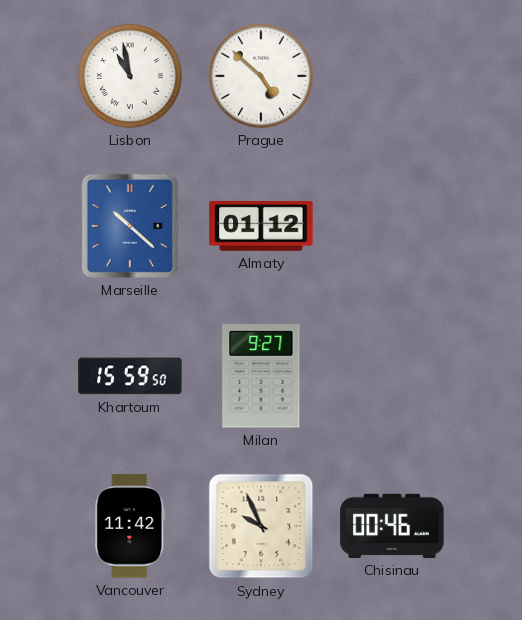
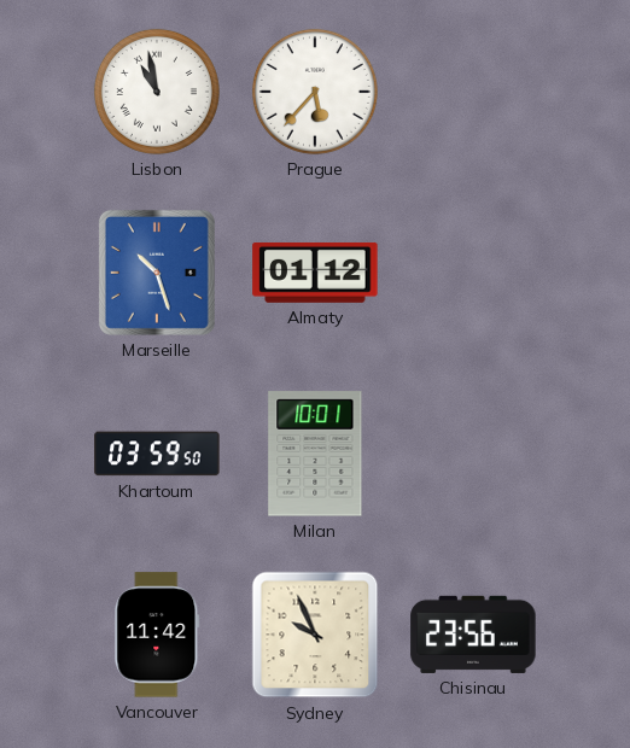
Prague: 4:52 -> 5:37 (315, 92)
Marseille: 10:22 -> 10:27 (157, 273)
Khartoum: 15:59 -> 03:59 (157, 454)
Milan: 9:27 -> 10:01 (315, 454)
Chisinau: 00:46 -> 23:56 (473, 635)
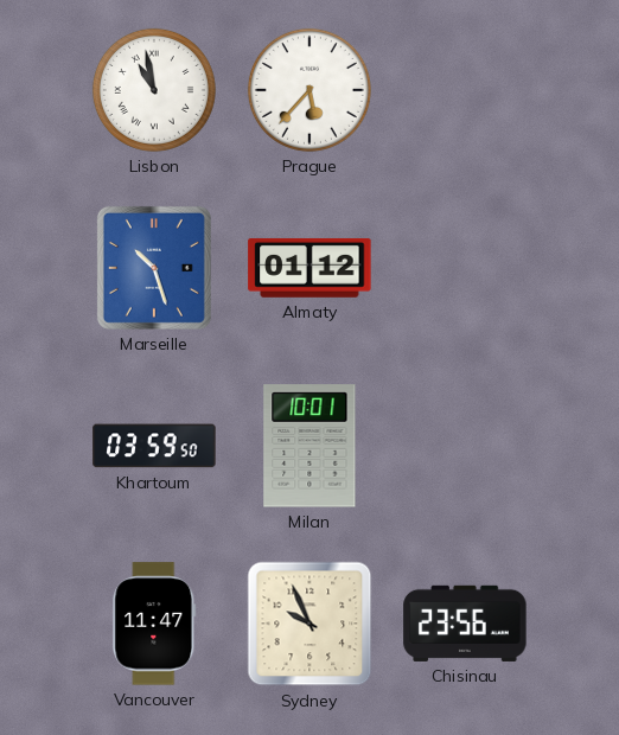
Vancouver: 11:42 -> 11:47 (154, 624)
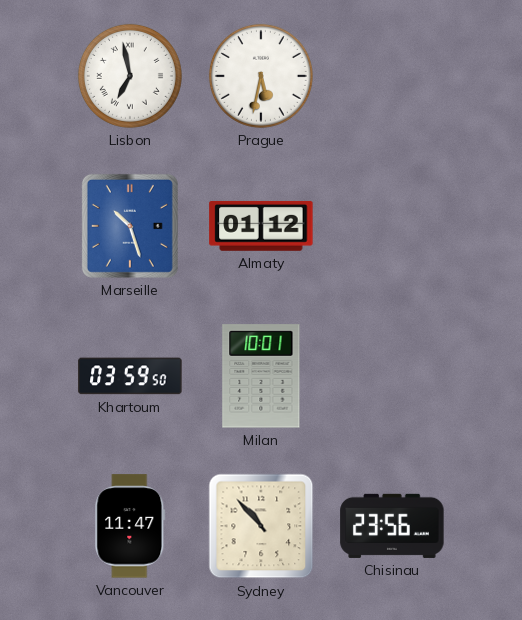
Lisbon: 10:58 -> 6:58 (130, 76)
Prague: 5:37 -> 5:32 (261, 76)
Sydney: 9:56 -> 10:53 (261, 526)
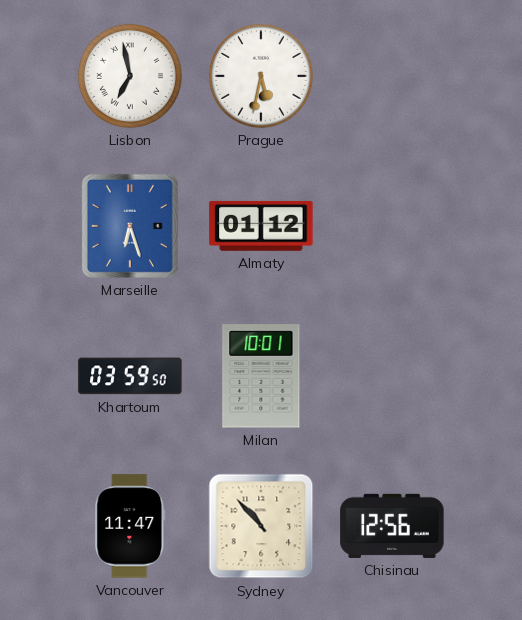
Marseille: 10:27 -> 6:27 (130, 226)
Chisinau: 23:56 -> 12:56 (392, 526)
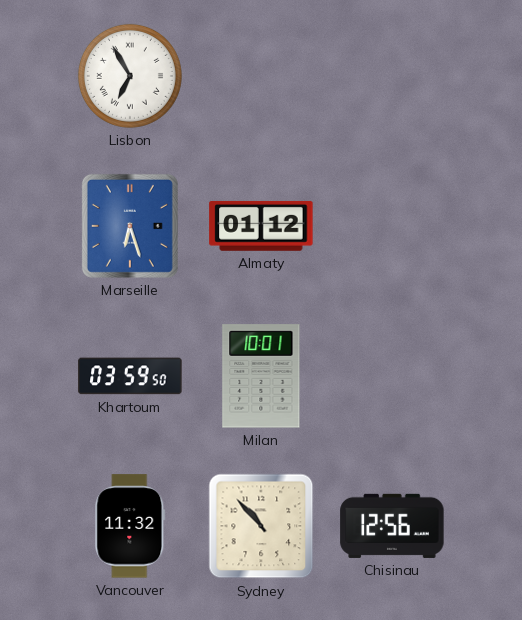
Lisbon: 6:58 -> 6:55 (130, 76)
Prague: 5:32 -> none (261, 76)
Vancouver: 11:47 -> 11:32 (130, 526)
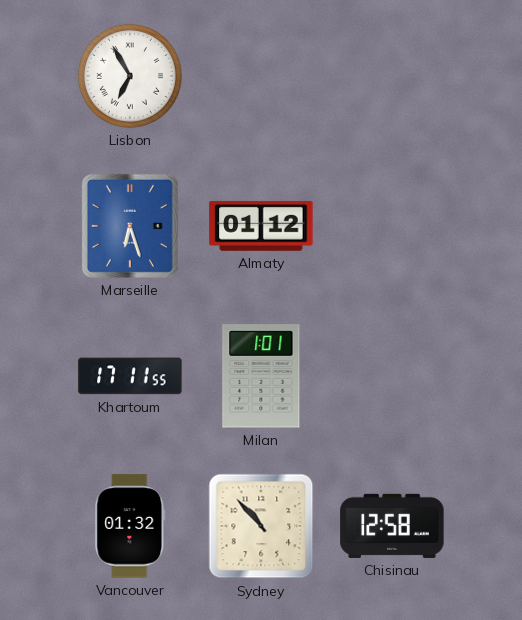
Khartoum: 03:59 -> 17:11 (130, 376)
Milan: 10:01 -> 1:01 (261, 376)
Vancouver: 11:32 -> 01:32 (130, 526)
Chisinau: 12:56 -> 12:58 (392, 526)
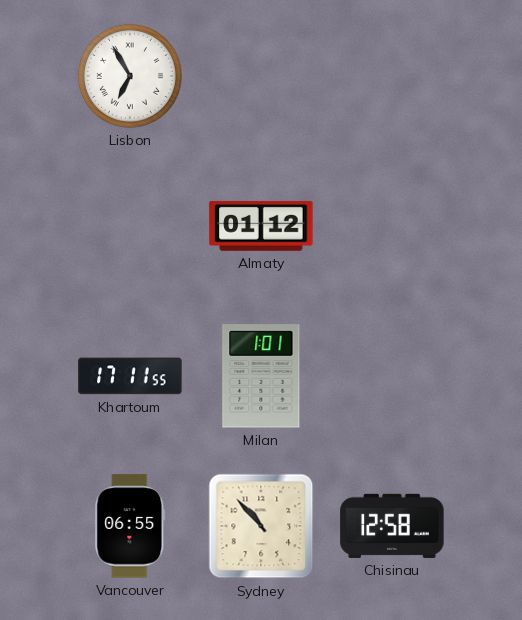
Marseille: 6:27 -> none (130, 226)
Vancouver: 01:32 -> 06:55 (130, 526)
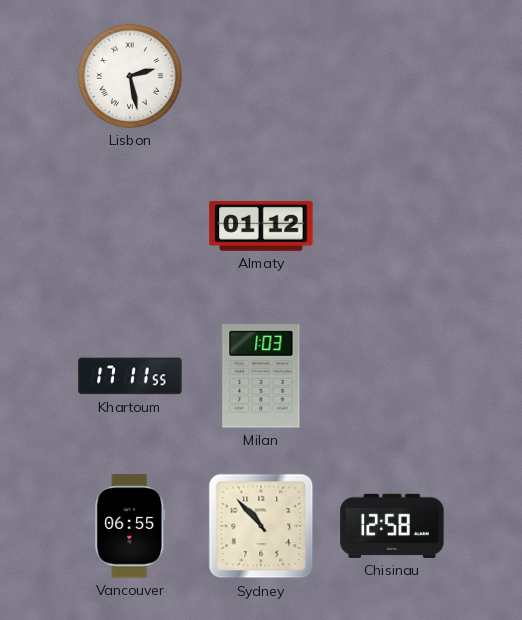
Lisbon: 6:55 -> 2:28 (130, 76)
Milan: 1:01 -> 1:03 (261, 376)
